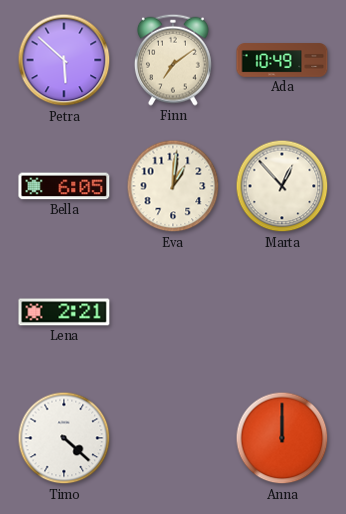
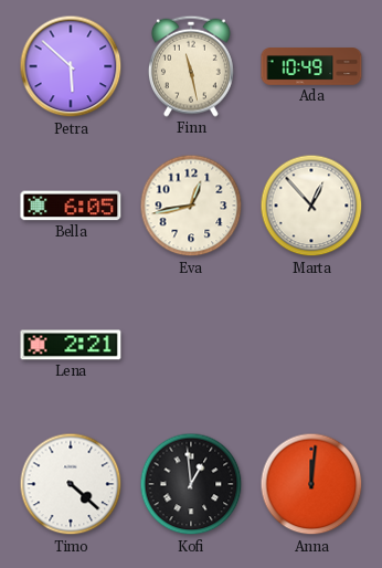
Finn: 7:09 -> 11:28 (191, 66)
Eva: 1:01 -> 12:43 (191, 206)
Kofi: none -> 12:59 (191, 484)
Anna: 12:00 -> 12:01 (311, 484)
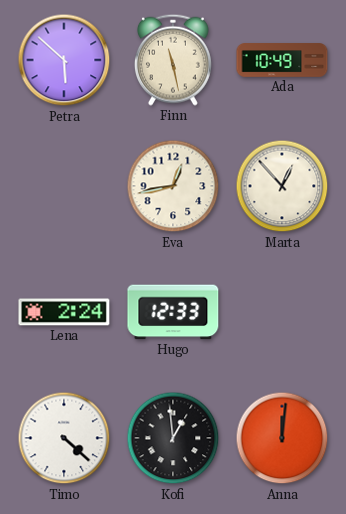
Bella: 6:05 -> none (71, 206)
Lena: 2:21 -> 2:24 (64, 312)
Hugo: none -> 12:33 (173, 312)
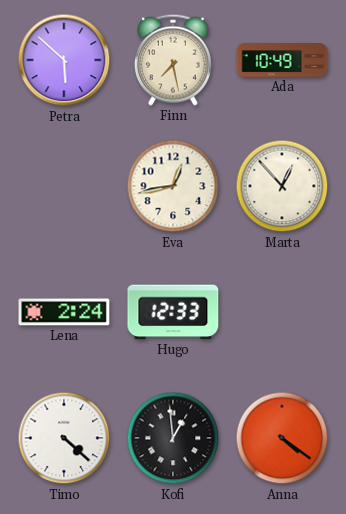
Finn: 11:28 -> 7:28 (173, 60)
Anna: 12:01 -> 4:21 (282, 438)
